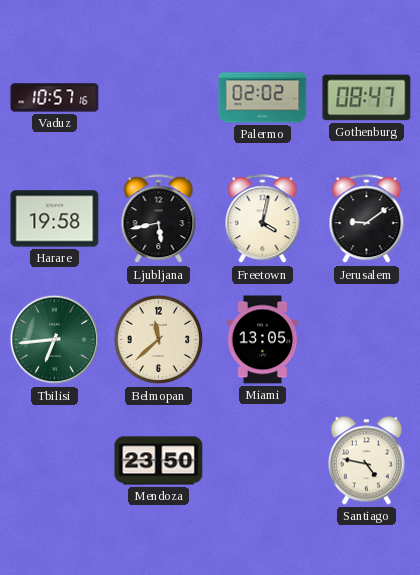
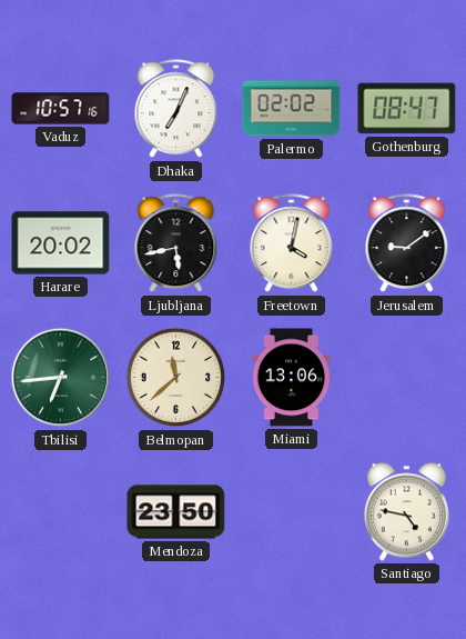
Dhaka: none -> 7:04 (176, 109)
Harare: 19:58 -> 20:02 (61, 243)
Miami: 13:05 -> 13:06 (292, 378)
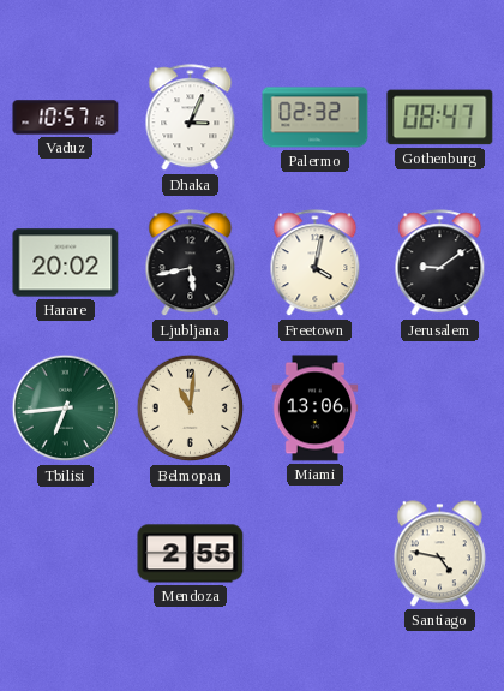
Dhaka: 7:04 -> 3:04 (191, 118)
Palermo: 02:02 -> 02:32 (316, 118)
Belmopan: 11:38 -> 11:01 (191, 409)
Mendoza: 23:50 -> 2:55 (191, 554)
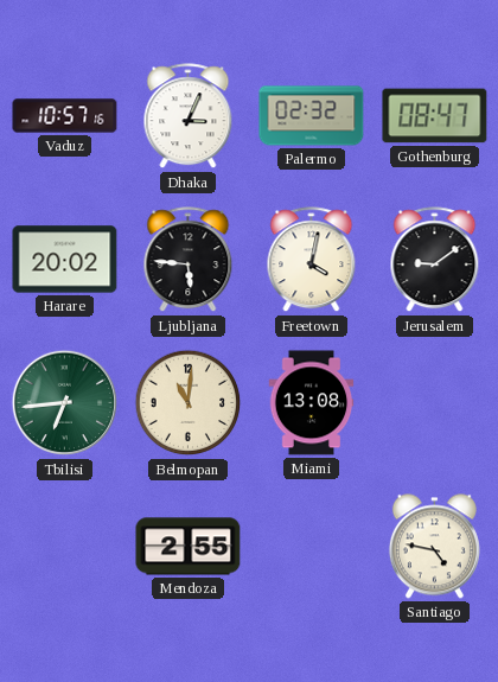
Ljubljana: 5:43 -> 5:46 (189, 260)
Miami: 13:06 -> 13:08 (312, 403)
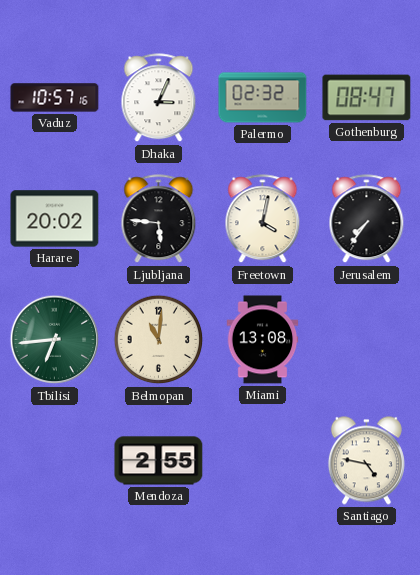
Jerusalem: 9:09 -> 7:36 (367, 219)
